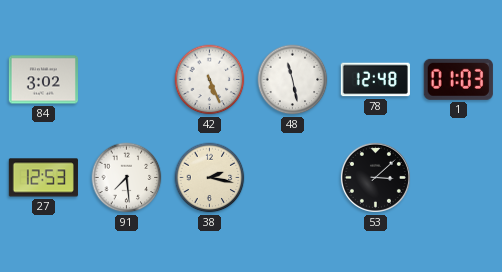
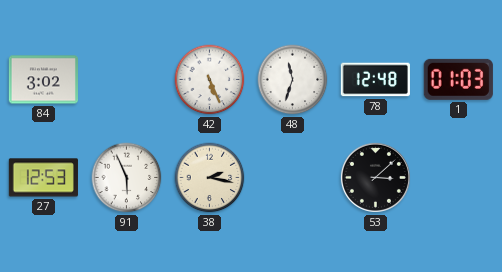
48: 11:28 -> 11:33 (293, 80)
91: 7:29 -> 5:56 (127, 178)
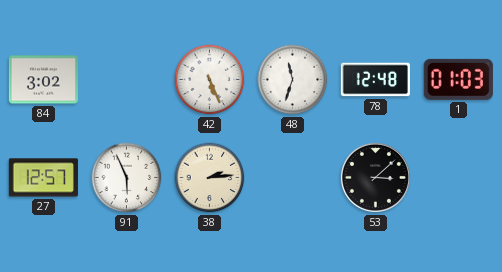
27: 12:53 -> 12:57 (43, 178)
38: 2:17 -> 2:14 (210, 178)
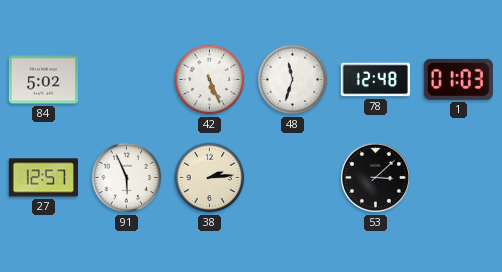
84: 3:02 -> 5:02 (43, 80)
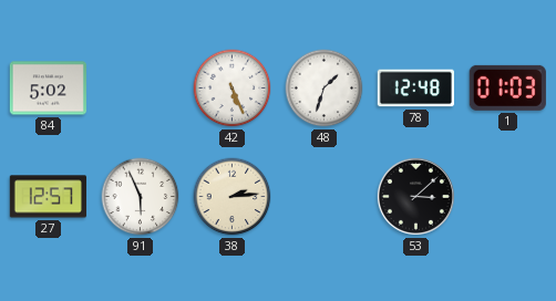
48: 11:33 -> 1:33 (325, 89)
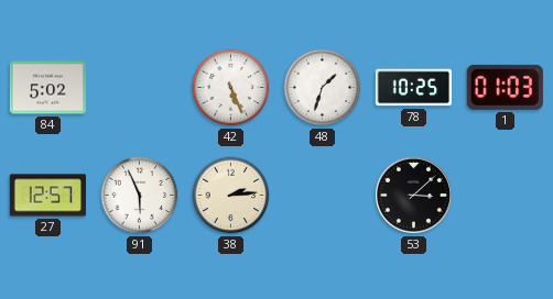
78: 12:48 -> 10:25 (413, 88)
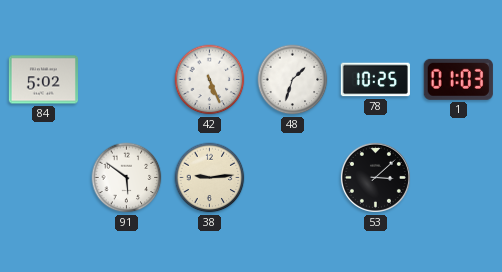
27: 12:57 -> none (47, 196)
91: 5:56 -> 5:51 (127, 178)
38: 2:14 -> 9:14 (210, 178)
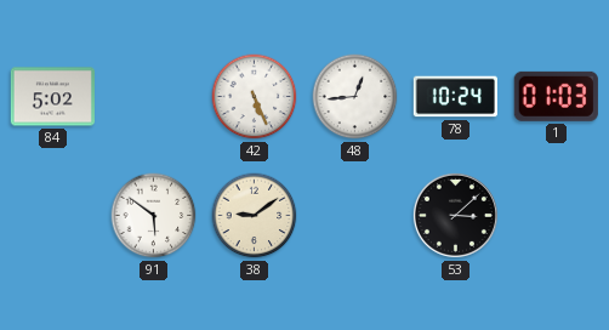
48: 1:33 -> 12:44 (355, 97)
78: 10:25 -> 10:24 (455, 97)
38: 9:14 -> 9:09 (255, 216)
